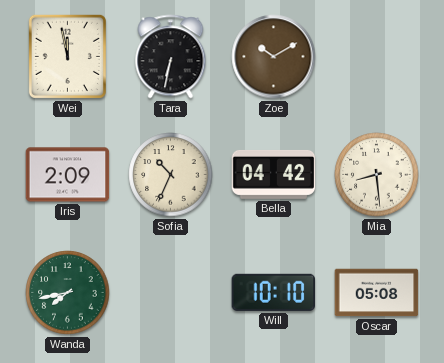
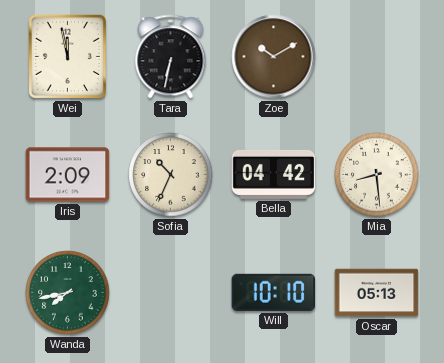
Oscar: 05:08 -> 05:13 (377, 293)
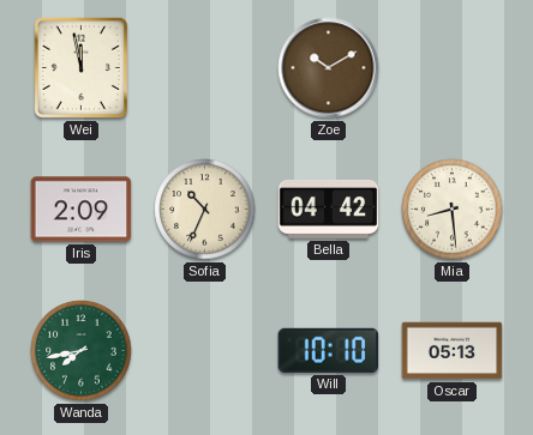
Tara: 6:32 -> none (171, 57)
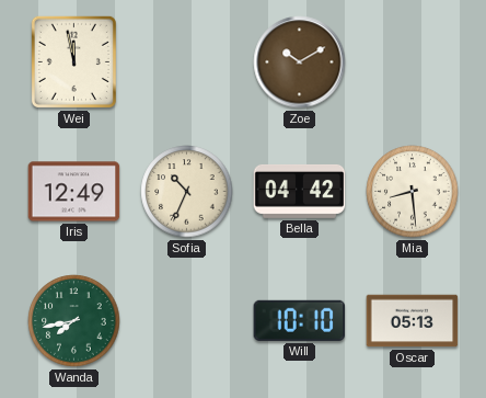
Iris: 2:09 -> 12:49 (74, 192)
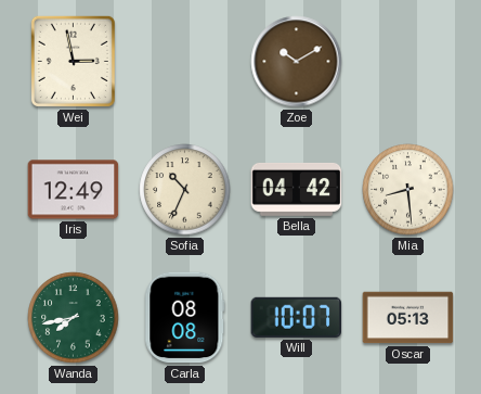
Wei: 11:58 -> 2:58 (73, 61)
Carla: none -> 08:08 (185, 318)
Will: 10:10 -> 10:07 (297, 317)
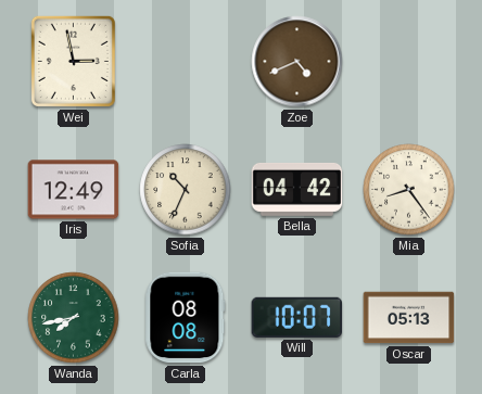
Zoe: 10:10 -> 4:41 (297, 62)
Mia: 8:29 -> 8:24 (409, 190)
